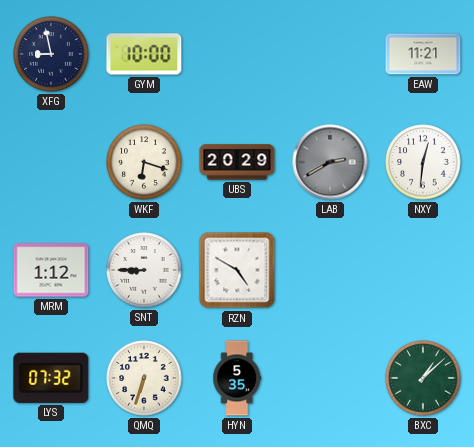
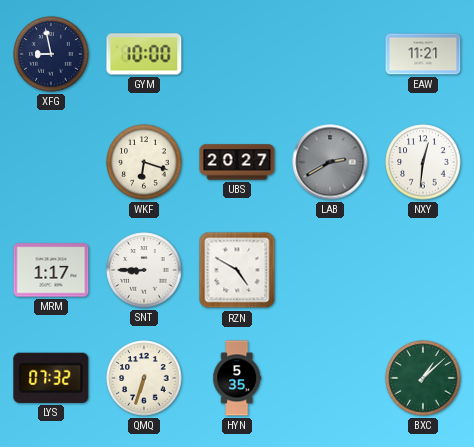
UBS: 20:29 -> 20:27 (237, 162)
MRM: 1:12 -> 1:17 (51, 270)
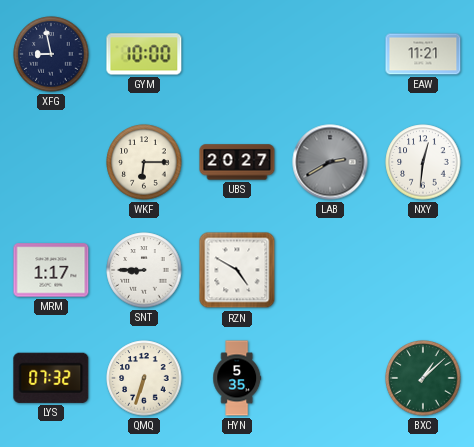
WKF: 6:18 -> 6:15 (144, 162)
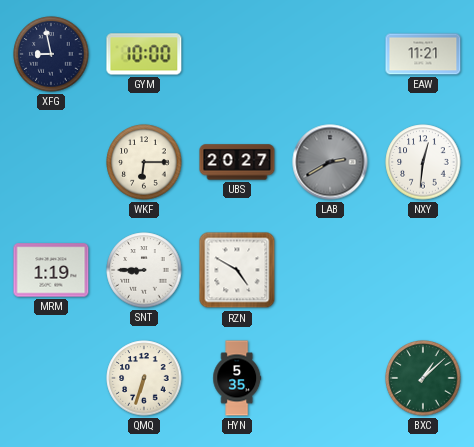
MRM: 1:17 -> 1:19 (51, 270)
LYS: 07:32 -> none (51, 378)
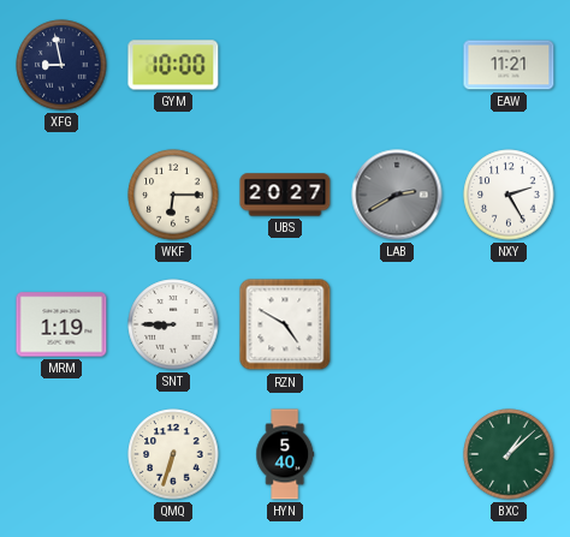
NXY: 12:31 -> 2:25 (509, 195)
HYN: 5:35 -> 5:40 (285, 454)
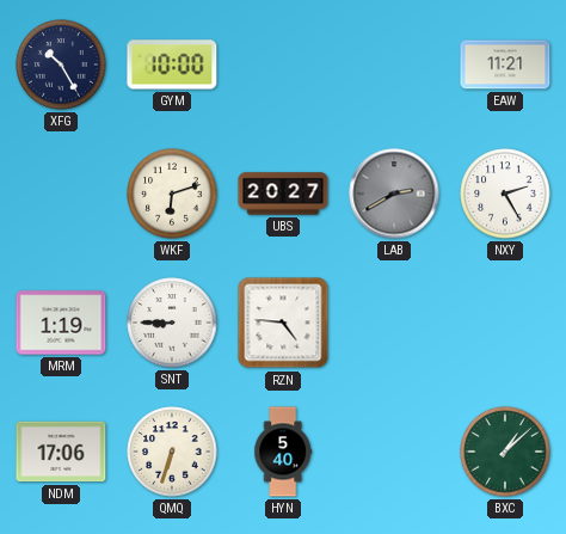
XFG: 8:58 -> 10:25 (61, 65)
WKF: 6:15 -> 6:12 (172, 194)
RZN: 4:50 -> 4:46 (283, 323)
NDM: none -> 17:06 (61, 452)
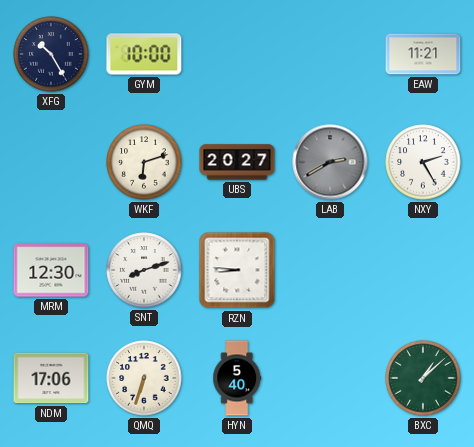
MRM: 1:19 -> 12:30 (51, 270)
SNT: 8:45 -> 8:12 (144, 270)
RZN: 4:46 -> 8:46 (237, 270)
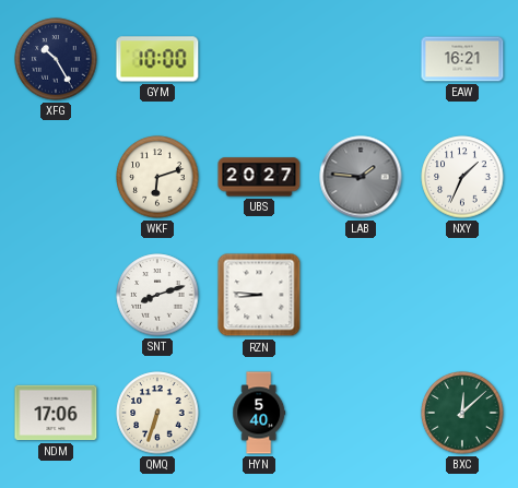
EAW: 11:21 -> 16:21 (462, 59)
LAB: 2:40 -> 1:46 (361, 177)
NXY: 2:25 -> 1:34 (462, 177)
MRM: 12:30 -> none (51, 270)
BXC: 1:08 -> 12:08 (462, 413)
